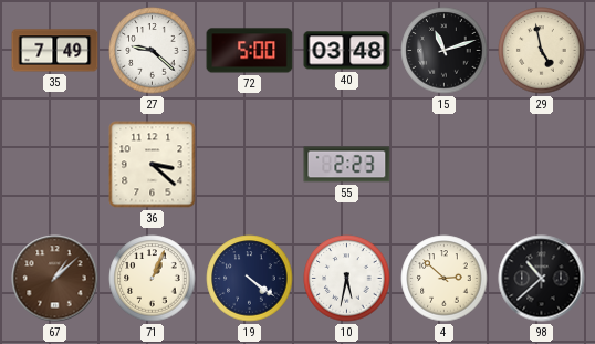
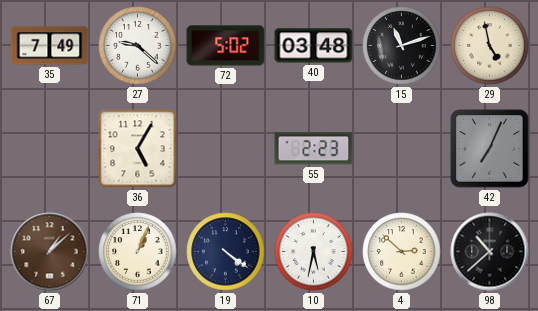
72: 5:00 -> 5:02 (226, 46)
36: 3:22 -> 5:05 (138, 149)
42: none -> 7:04 (490, 149)
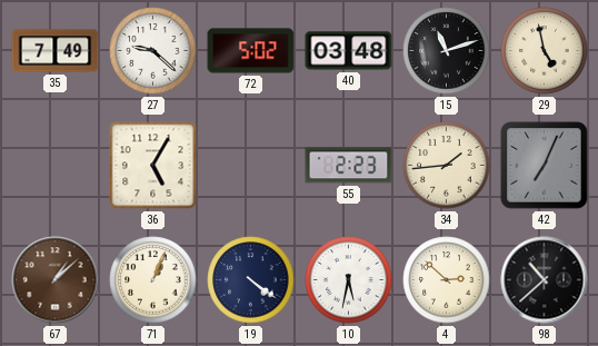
34: none -> 1:44 (447, 166)
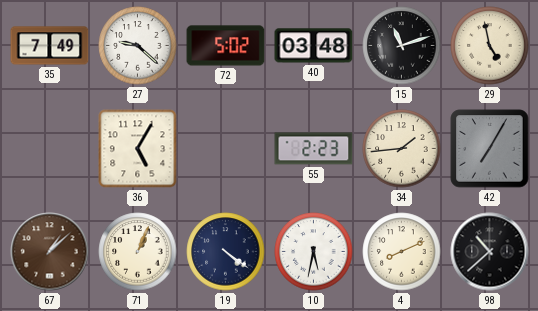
42: 7:04 -> 7:05 (490, 149)
4: 2:52 -> 8:11 (402, 252)
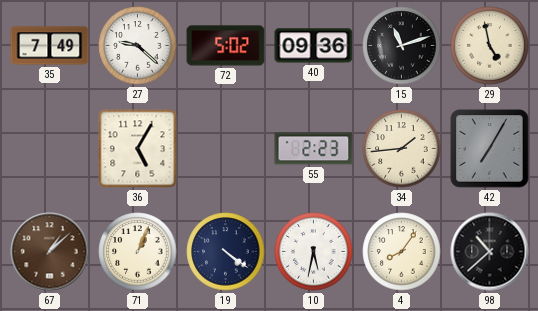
40: 03:48 -> 09:36 (314, 46)
4: 8:11 -> 8:06 (402, 252)
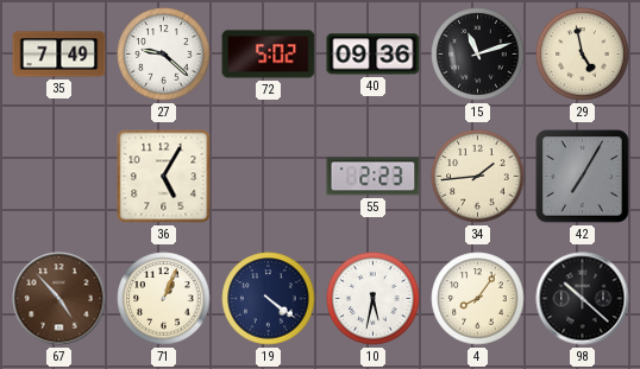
67: 1:08 -> 4:53 (59, 299)
98: 10:38 -> 10:22 (583, 299)
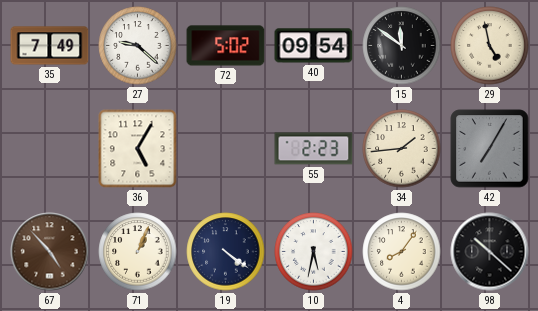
40: 09:36 -> 09:54 (314, 46)
15: 11:12 -> 11:51 (402, 46)
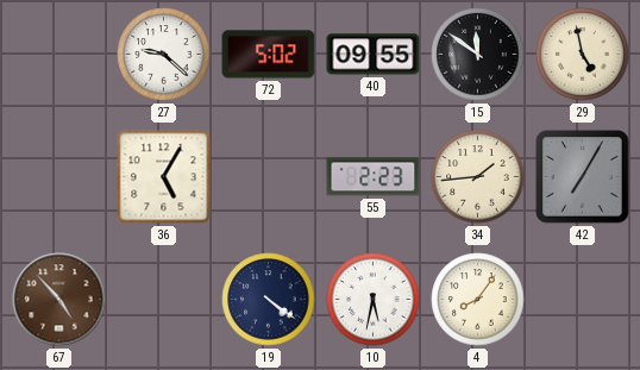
35: 7:49 -> none (50, 46)
40: 09:54 -> 09:55 (374, 55)
71: 1:04 -> none (138, 252)
98: 10:22 -> none (490, 252)
